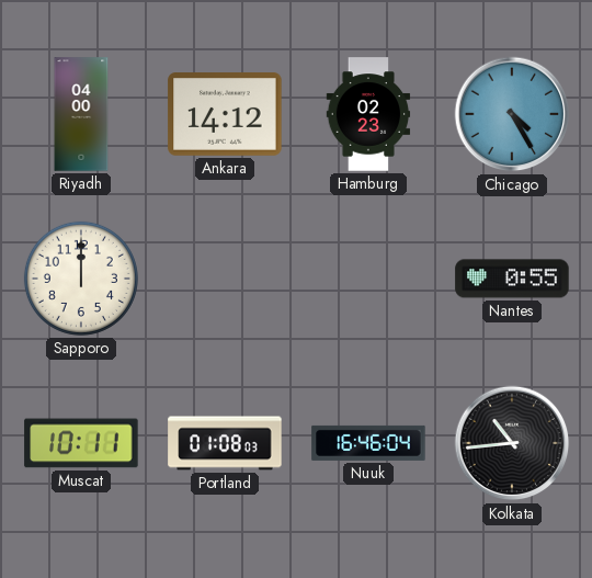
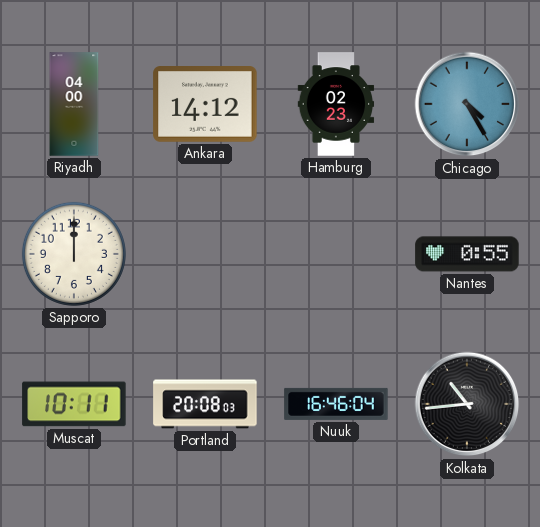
Portland: 01:08 -> 20:08 (205, 404)
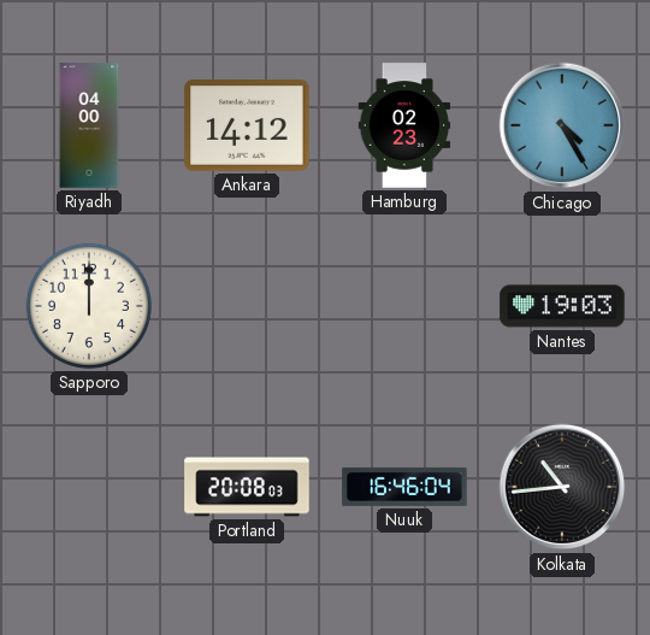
Nantes: 0:55 -> 19:03 (562, 306)
Muscat: 10:11 -> none (74, 404)
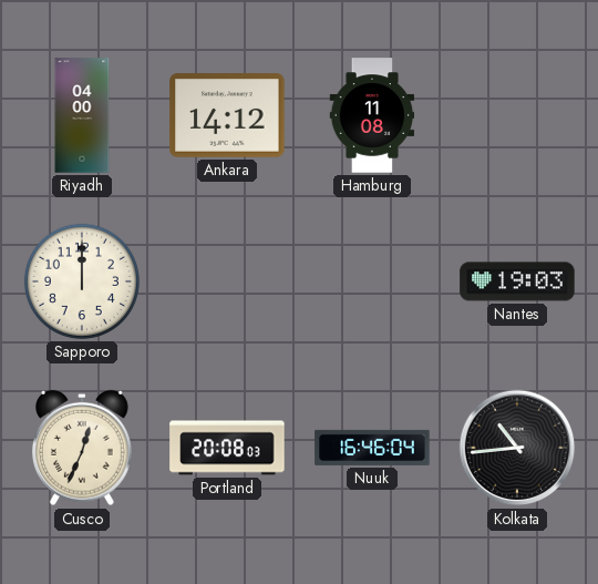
Hamburg: 02:23 -> 11:08 (372, 115)
Chicago: 4:25 -> none (562, 125)
Cusco: none -> 12:34 (83, 448)
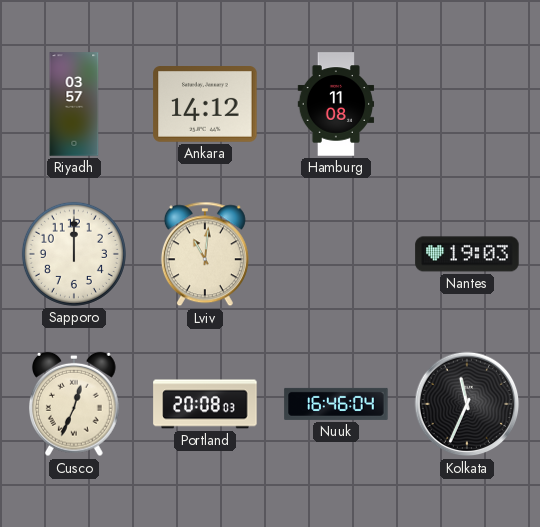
Riyadh: 04:00 -> 03:57 (74, 104)
Lviv: none -> 11:01 (205, 254)
Kolkata: 10:44 -> 11:34 (467, 404)
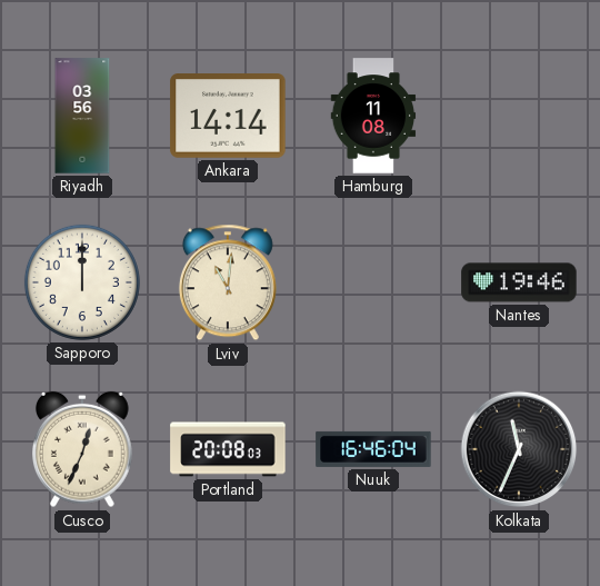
Riyadh: 03:57 -> 03:56 (82, 116)
Ankara: 14:12 -> 14:14 (228, 117)
Nantes: 19:03 -> 19:46 (519, 282)
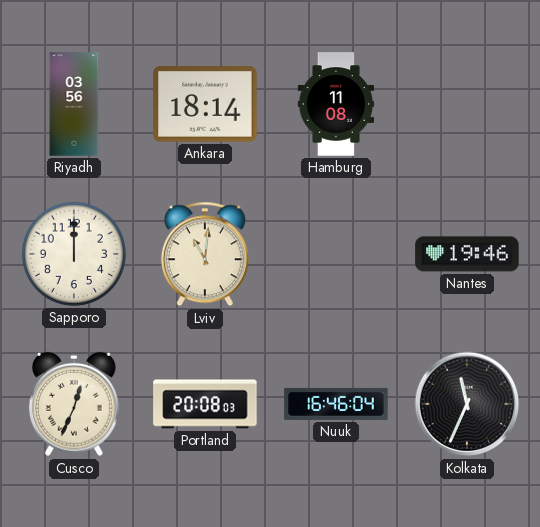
Ankara: 14:14 -> 18:14 (205, 105)
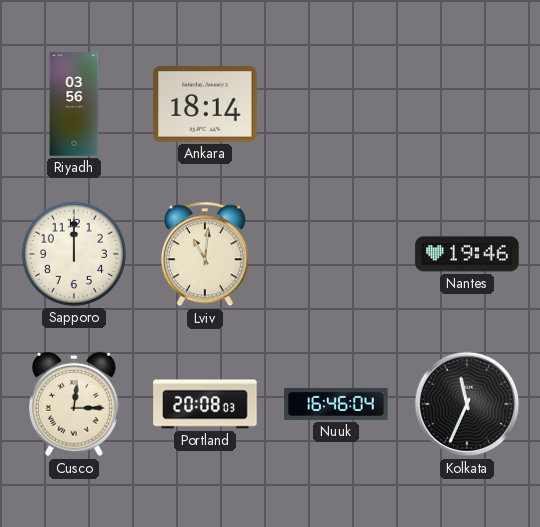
Hamburg: 11:08 -> none (336, 104)
Cusco: 12:34 -> 12:15 (75, 404)
